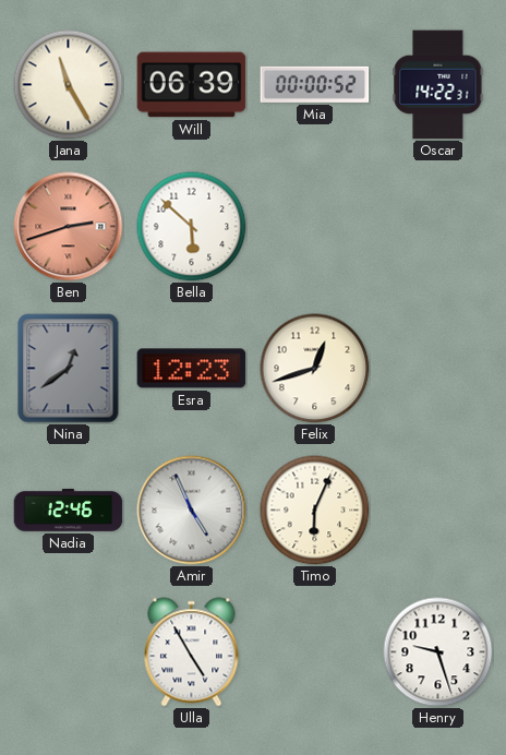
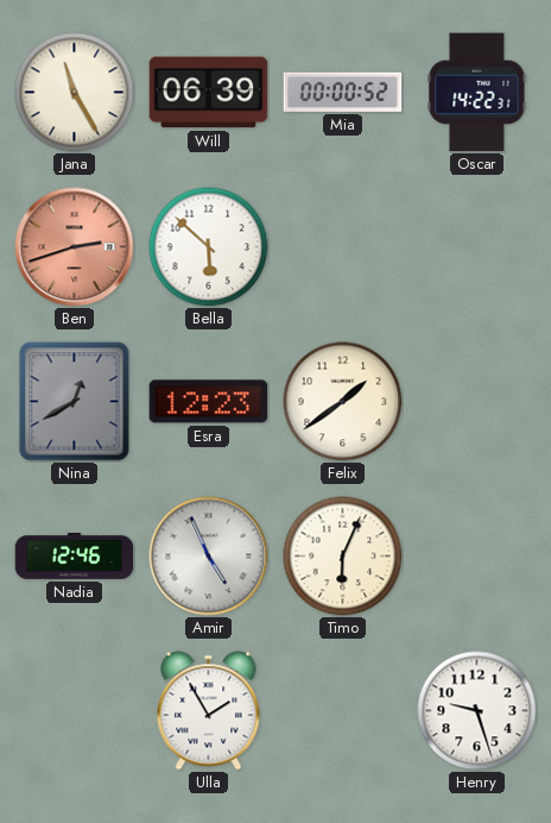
Nina: 12:39 -> 12:40 (75, 402)
Felix: 12:42 -> 1:39 (343, 402)
Ulla: 4:55 -> 1:55 (209, 711)
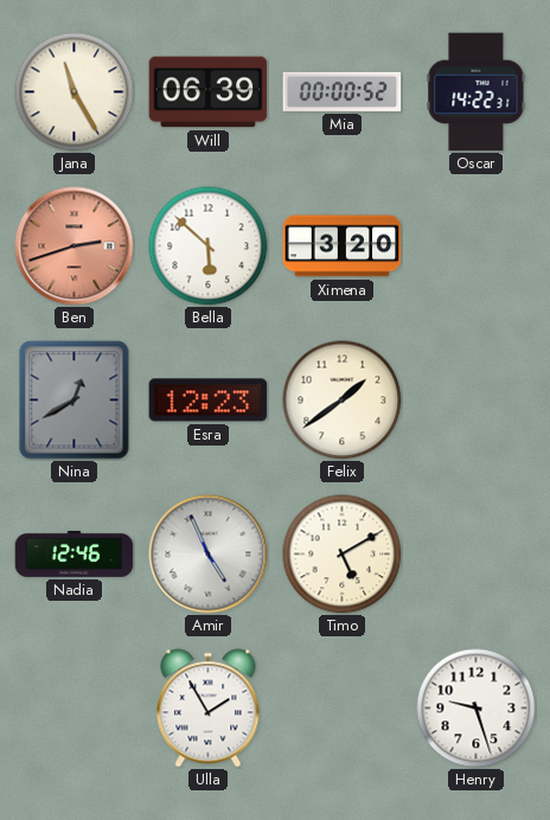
Ximena: none -> 3:20 (343, 246)
Timo: 6:04 -> 5:10 (343, 555)
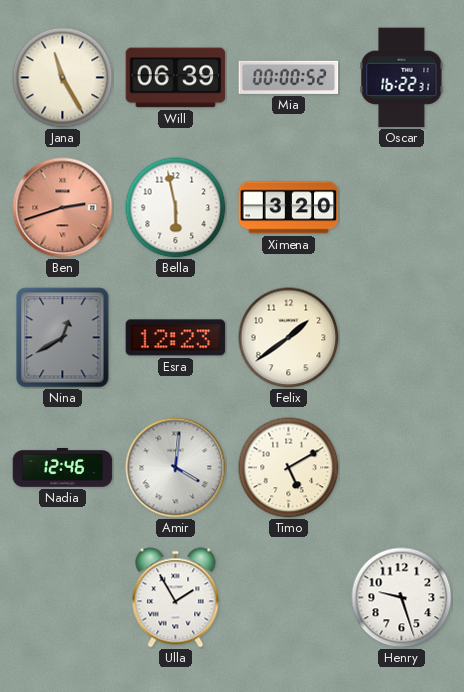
Oscar: 14:22 -> 16:22 (402, 78)
Bella: 5:52 -> 5:58 (176, 208)
Amir: 4:56 -> 4:01 (176, 468)
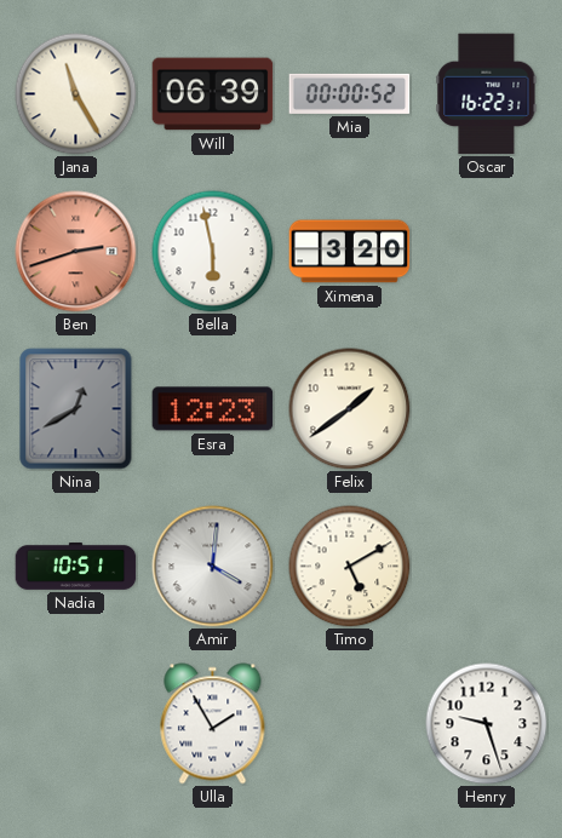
Nadia: 12:46 -> 10:51 (76, 567)
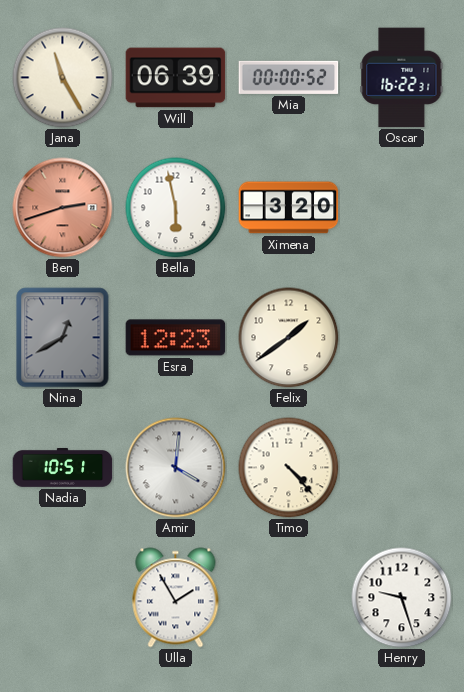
Timo: 5:10 -> 4:23 (289, 468)
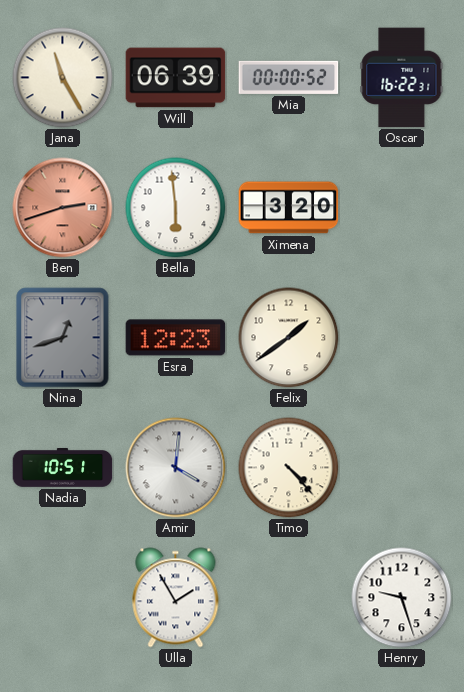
Bella: 5:58 -> 5:59 (176, 208)
Nina: 12:40 -> 12:42 (63, 338)
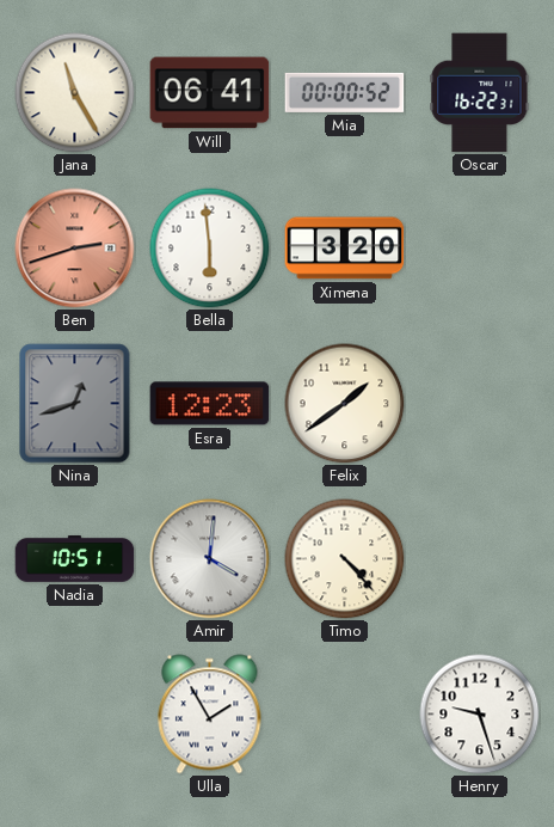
Will: 06:39 -> 06:41 (210, 93)
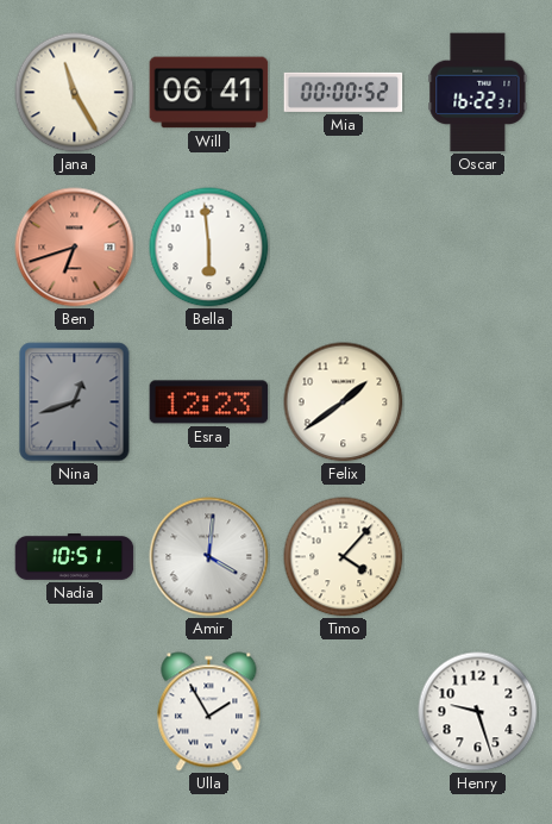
Ben: 2:42 -> 6:42 (75, 248)
Ximena: 3:20 -> none (345, 249)
Timo: 4:23 -> 4:07 (344, 557)
